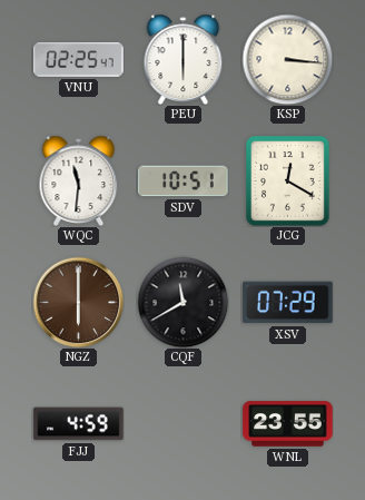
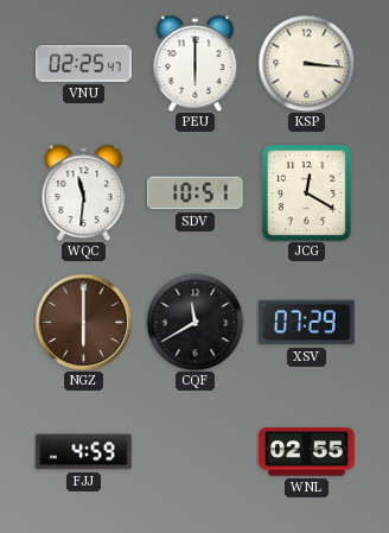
WNL: 23:55 -> 02:55 (307, 452)
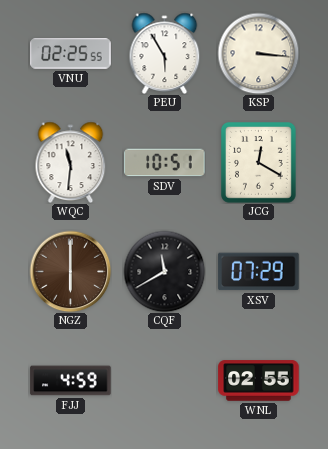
VNU: 02:25:47 -> 02:25:55 (71, 54)
PEU: 6:00 -> 5:55 (165, 53)
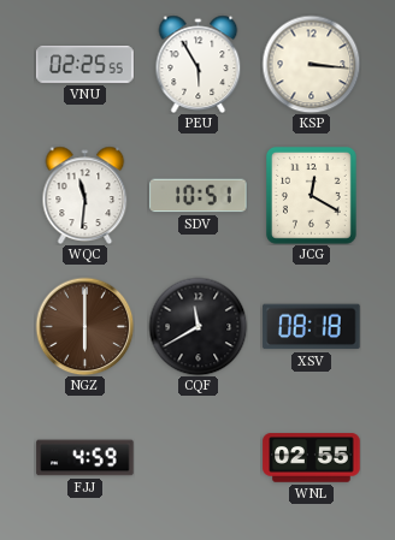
XSV: 07:29 -> 08:18 (312, 327)
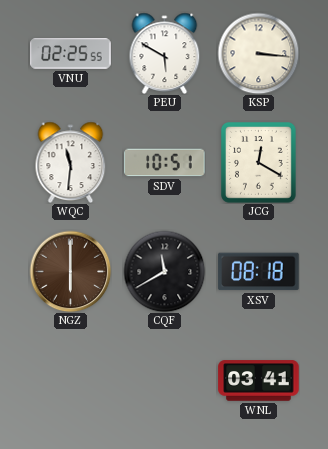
PEU: 5:55 -> 5:50 (165, 53)
FJJ: 4:59 -> none (86, 458)
WNL: 02:55 -> 03:41 (259, 381)
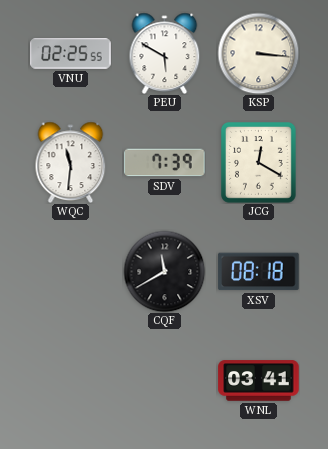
SDV: 10:51 -> 7:39 (165, 163)
NGZ: 6:00 -> none (70, 271)
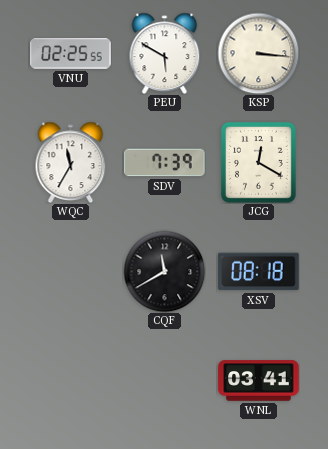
WQC: 11:31 -> 11:35 (71, 162)
